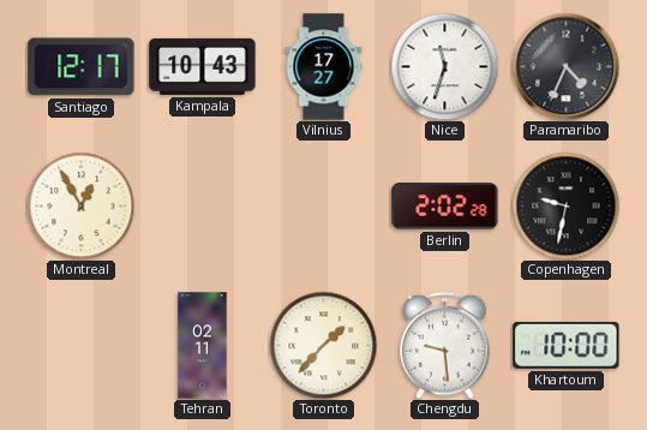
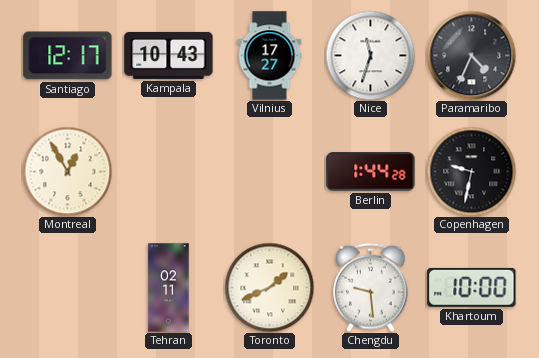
Berlin: 2:02 -> 1:44 (371, 172)
Toronto: 1:37 -> 1:41 (269, 287)
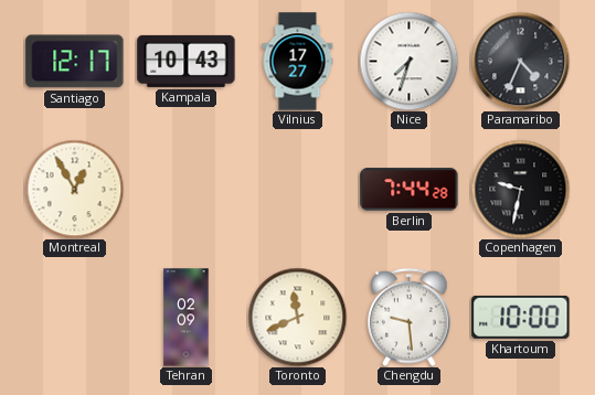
Nice: 11:33 -> 7:33 (408, 61)
Berlin: 1:44 -> 7:44 (410, 190)
Tehran: 02:11 -> 02:09 (187, 318)
Toronto: 1:41 -> 11:41 (297, 317)
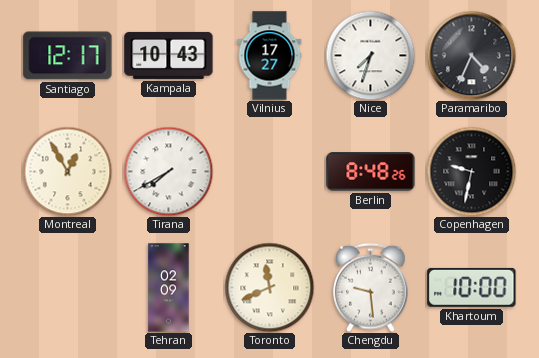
Tirana: none -> 7:40 (168, 171)
Berlin: 7:44 -> 8:48 (371, 172)
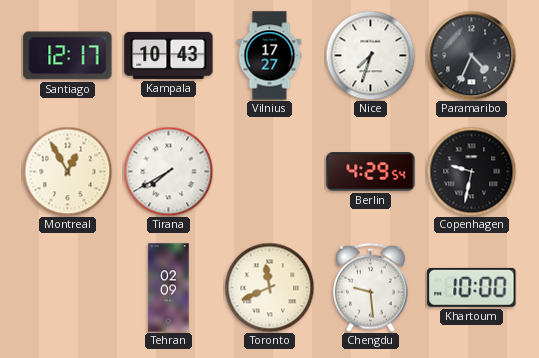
Berlin: 8:48 -> 4:29 (371, 172)
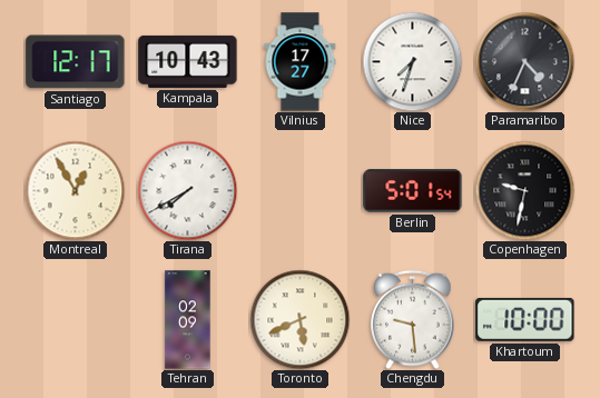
Berlin: 4:29 -> 5:01 (413, 191)
Toronto: 11:41 -> 5:41 (299, 319)
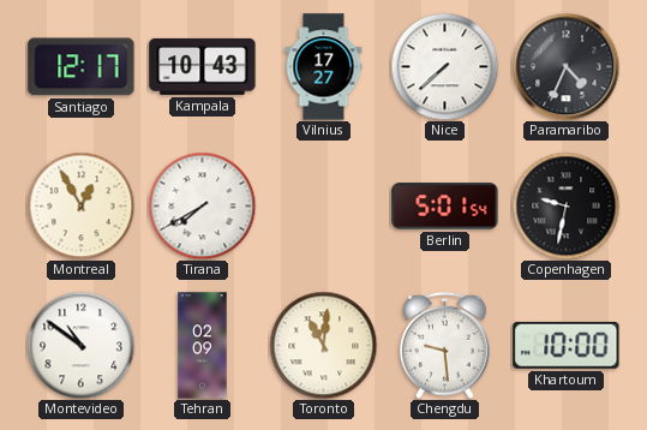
Nice: 7:33 -> 7:38 (444, 66)
Montevideo: none -> 10:51 (80, 345)
Toronto: 5:41 -> 11:01 (323, 345)
